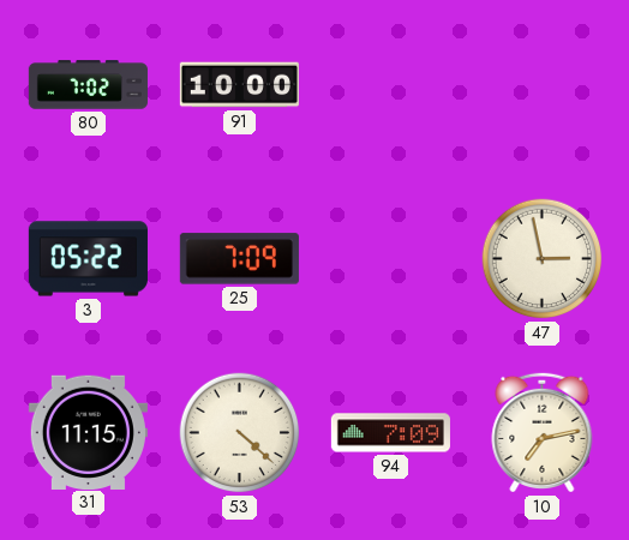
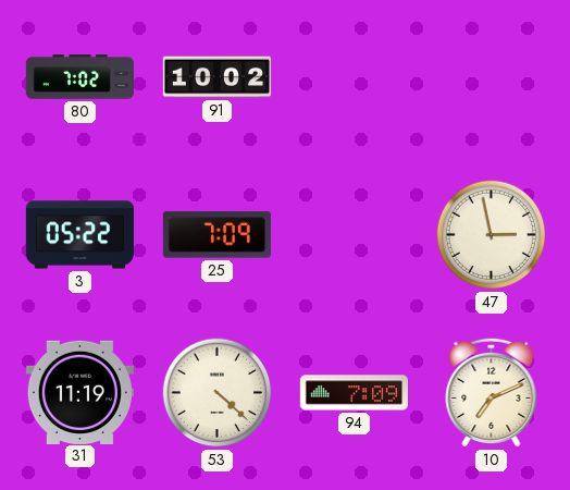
91: 10:00 -> 10:02 (216, 77)
31: 11:15 -> 11:19 (79, 392)
10: 7:13 -> 7:11 (492, 392)
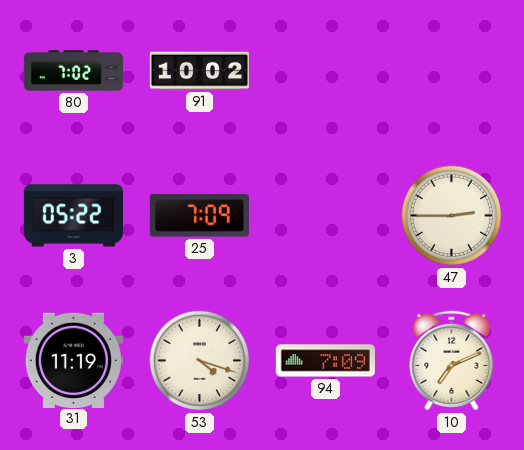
47: 2:58 -> 2:45 (452, 216)
53: 4:22 -> 4:18 (200, 361)
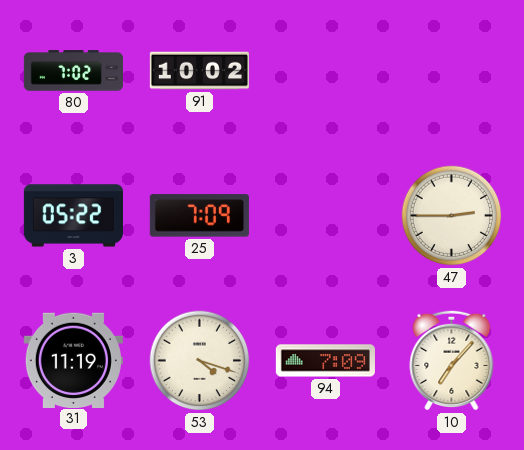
10: 7:11 -> 7:07 (452, 360)
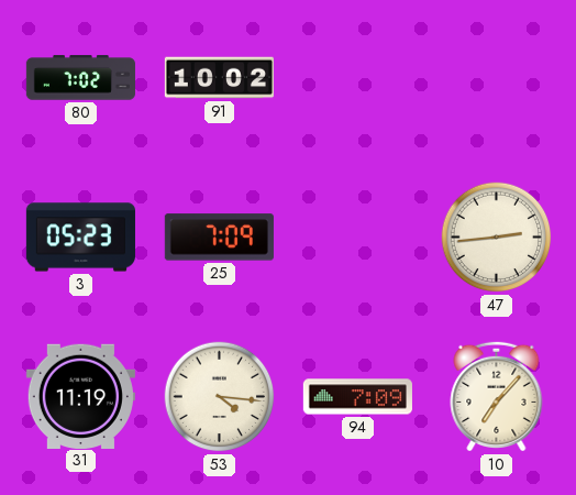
3: 05:22 -> 05:23 (80, 238)
47: 2:45 -> 2:44 (497, 238)
53: 4:18 -> 4:16 (220, 397)
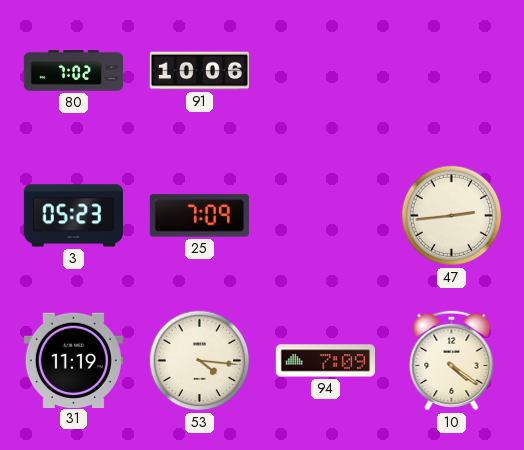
91: 10:02 -> 10:06 (199, 71)
10: 7:07 -> 4:21 (452, 360)
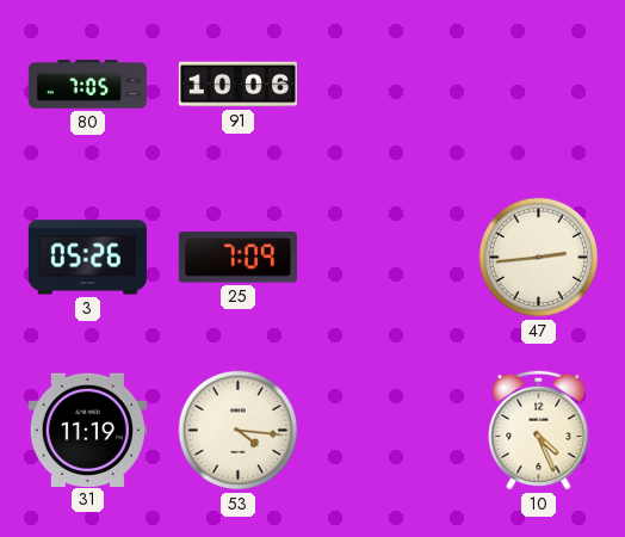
80: 7:02 -> 7:05 (87, 85)
3: 05:23 -> 05:26 (87, 258)
94: 7:09 -> none (325, 361)
10: 4:21 -> 4:26 (539, 430)
